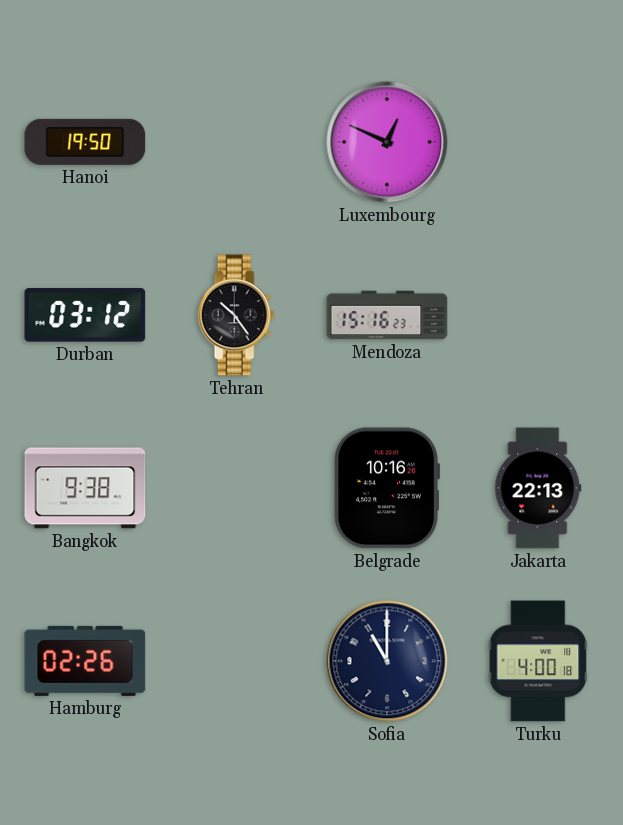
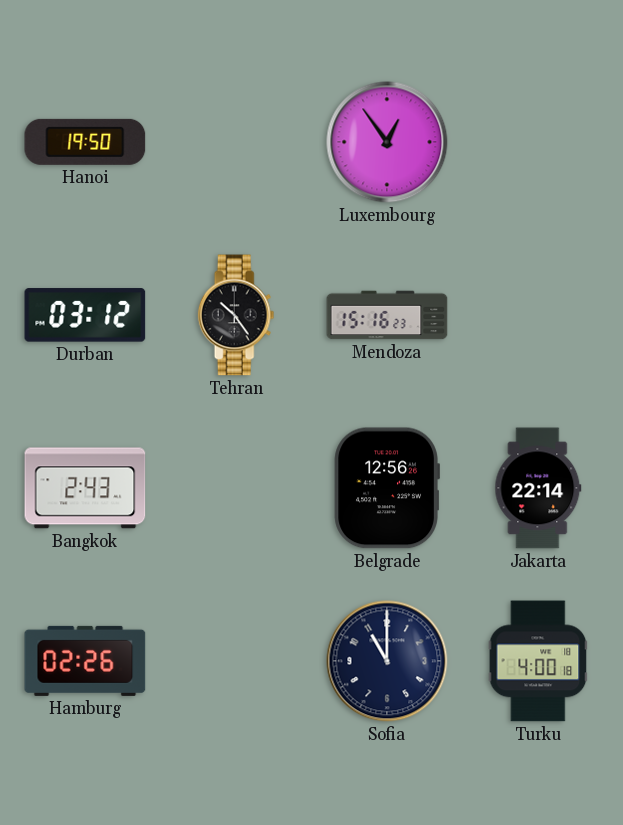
Luxembourg: 12:49 -> 12:54 (387, 142)
Bangkok: 9:38 -> 2:43 (85, 488)
Belgrade: 10:16 -> 12:56 (387, 488)
Jakarta: 22:13 -> 22:14 (538, 488)
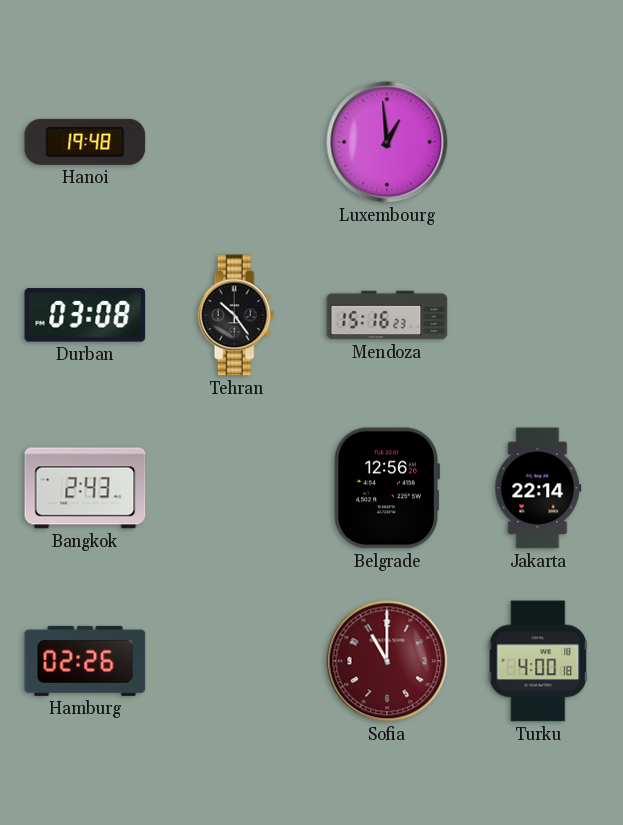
Hanoi: 19:50 -> 19:48 (85, 142)
Luxembourg: 12:54 -> 12:59 (387, 142)
Durban: 03:12 -> 03:08 (85, 315)
Sofia dial: navy -> burgundy (387, 661)
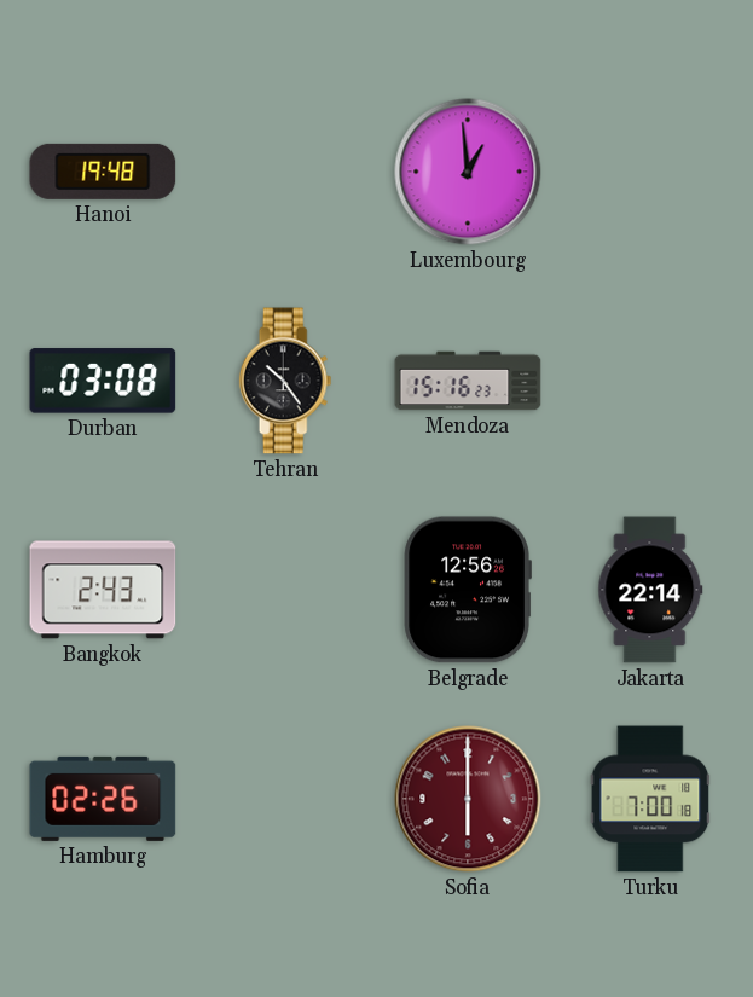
Sofia: 11:00 -> 6:00 (468, 799)
Turku: 4:00 -> 7:00 (650, 799)
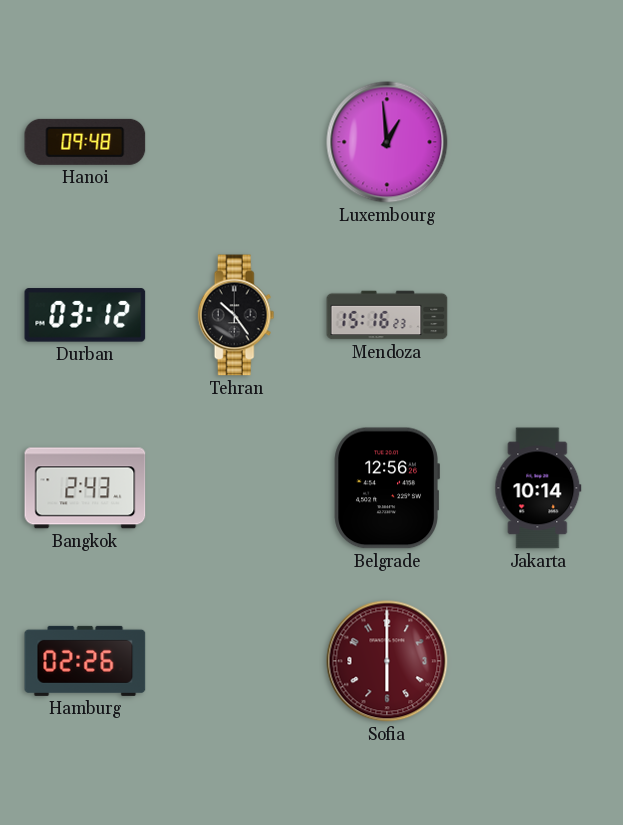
Hanoi: 19:48 -> 09:48 (85, 142)
Durban: 03:08 -> 03:12 (85, 315)
Jakarta: 22:14 -> 10:14 (538, 488)
Turku: 7:00 -> none (650, 799)
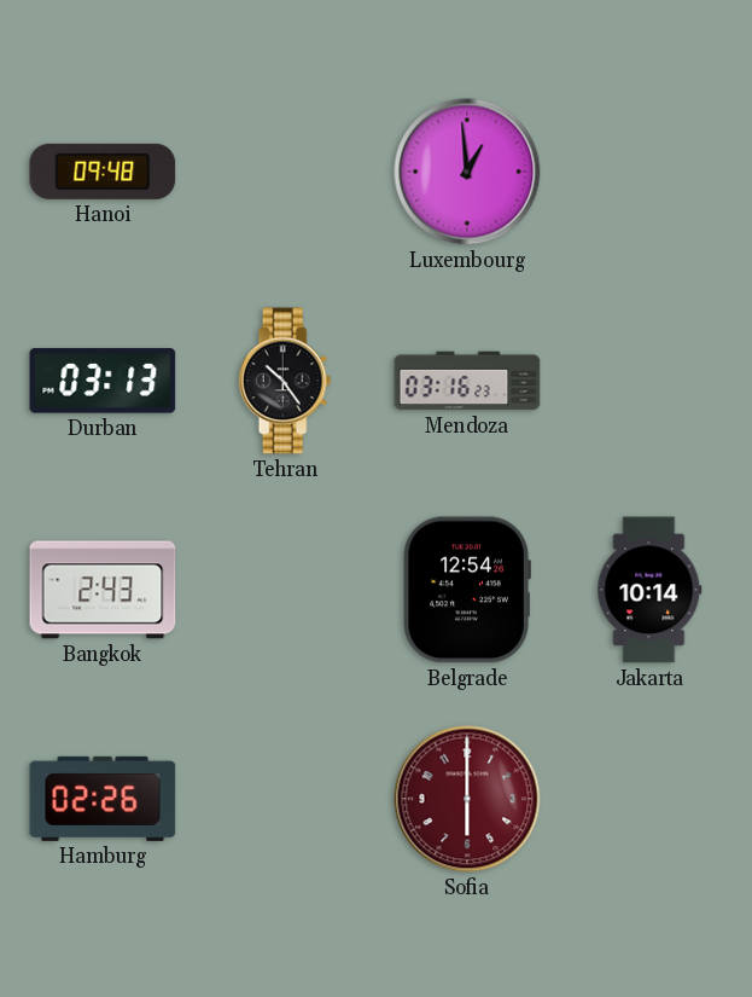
Durban: 03:12 -> 03:13 (103, 381)
Mendoza: 15:16 -> 03:16 (467, 381)
Belgrade: 12:56 -> 12:54 (467, 590)
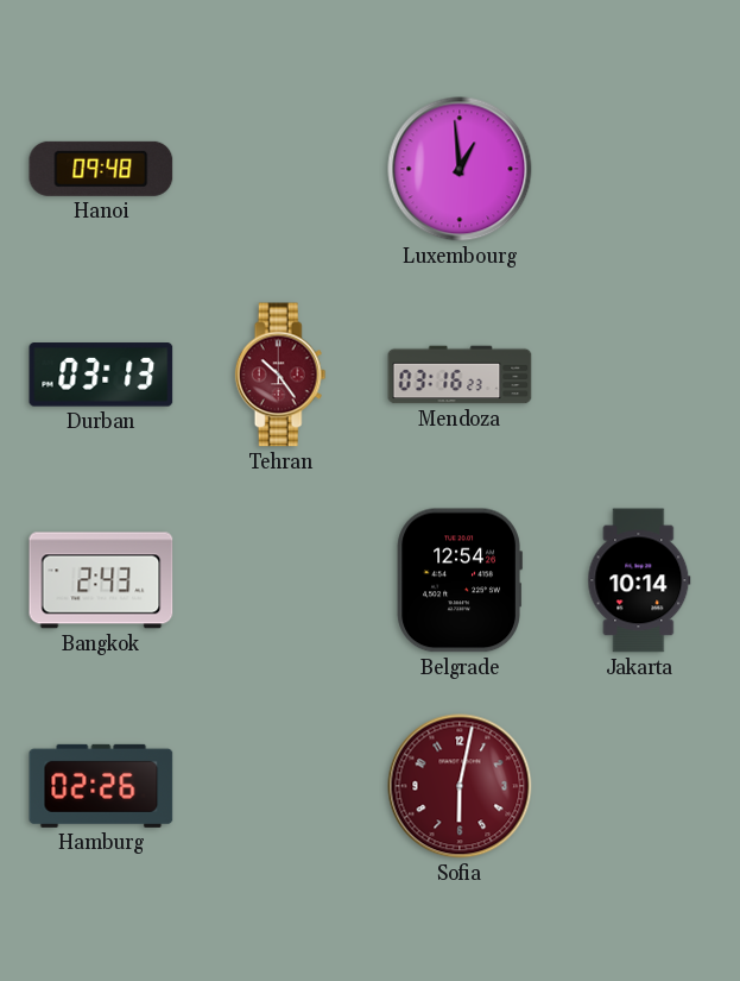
Tehran dial: black -> burgundy (280, 375)
Sofia: 6:00 -> 6:02 (460, 786)
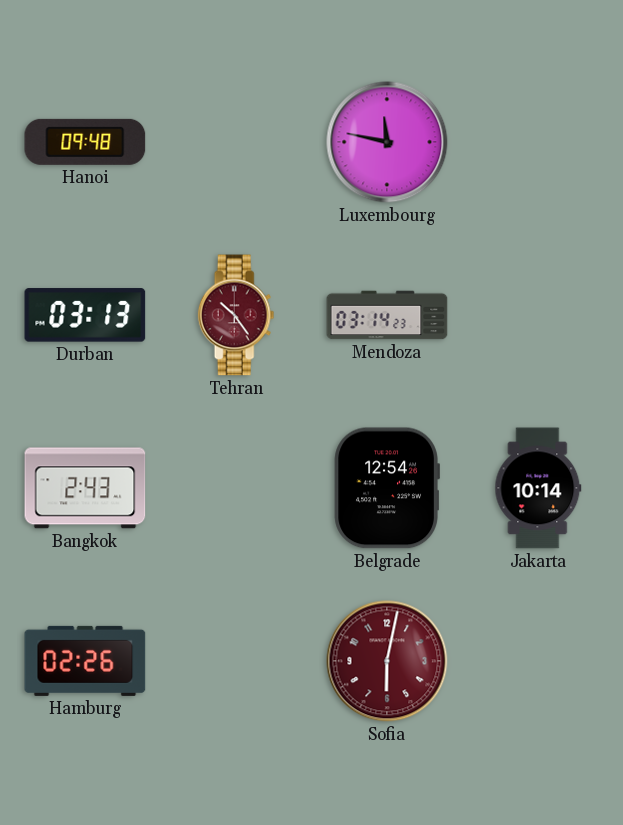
Luxembourg: 12:59 -> 11:47 (387, 142)
Mendoza: 03:16 -> 03:14 (387, 315)
